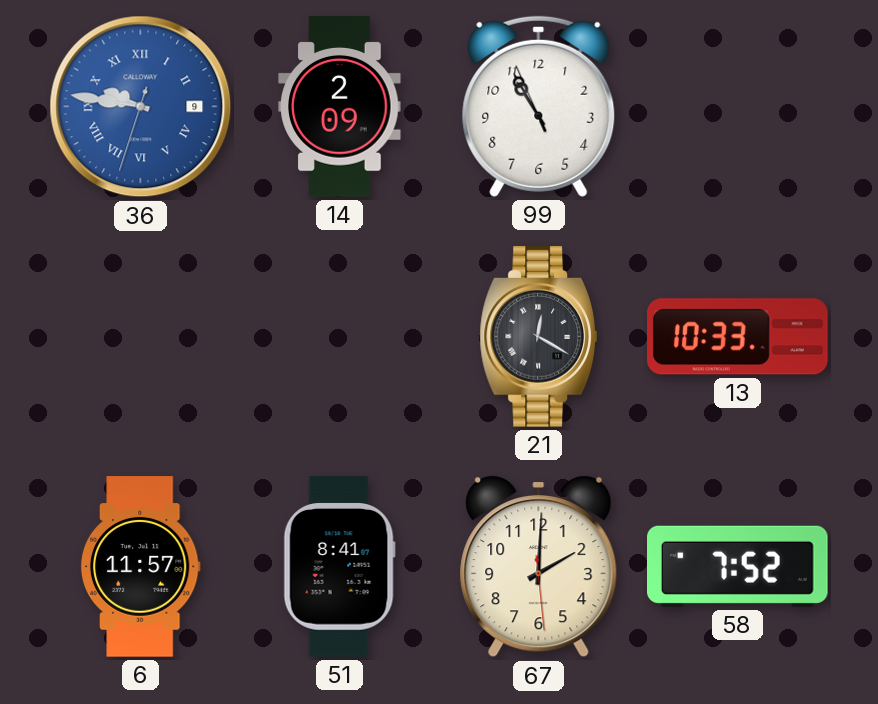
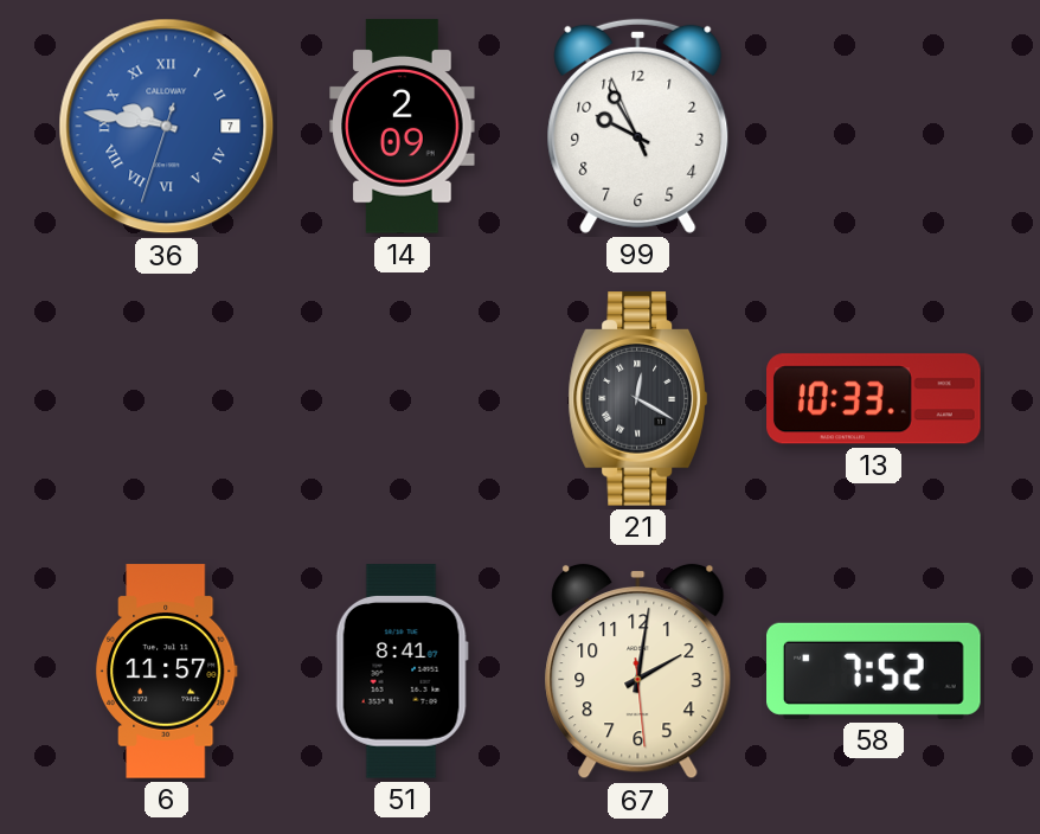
36 date: 9 -> 7 (167, 127)
99: 10:54 -> 9:54 (638, 126)
67: 2:00 -> 2:01 (638, 672)
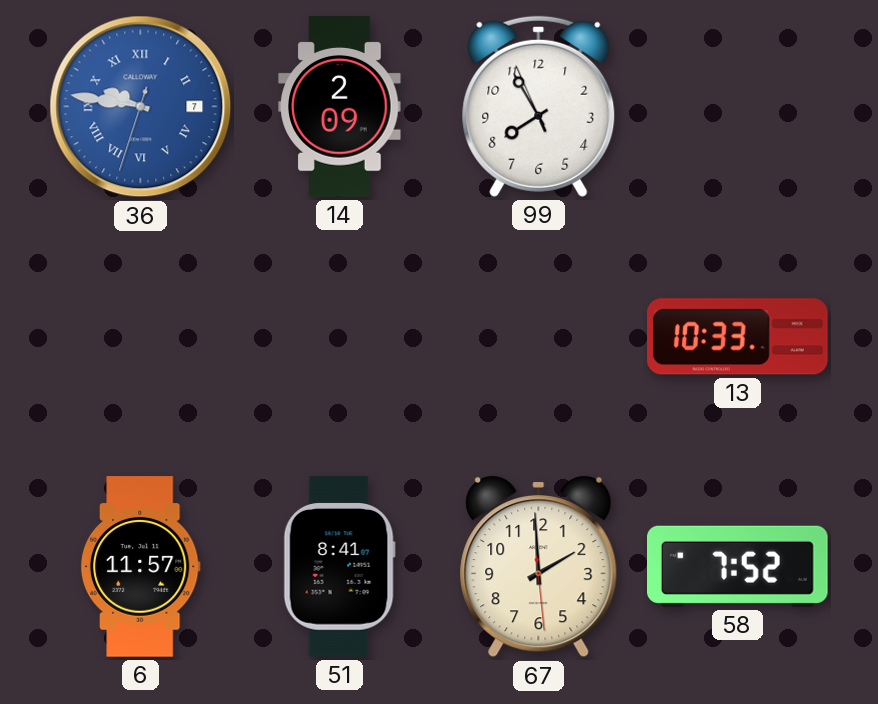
99: 9:54 -> 7:54 (539, 106)
21: 12:20 -> none (637, 399)
67: 2:01 -> 1:59 (539, 567)
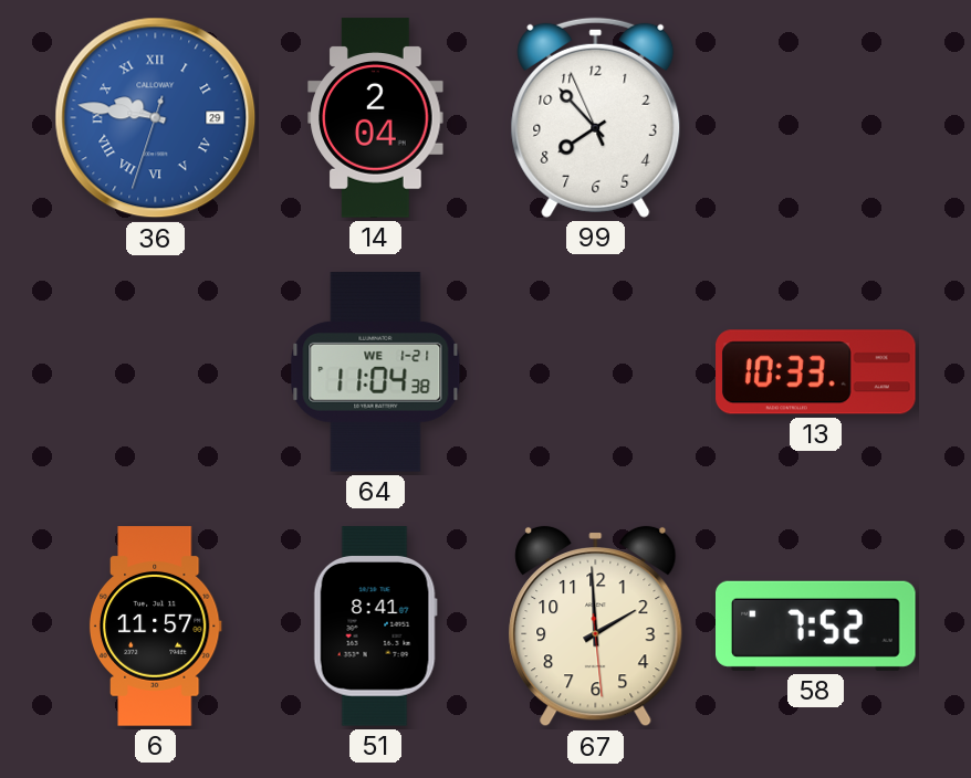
36 date: 7 -> 29 (156, 118)
14: 2:09 -> 2:04 (376, 118)
99: 7:54 -> 7:52 (596, 117)
64: none -> 11:04 (376, 372)
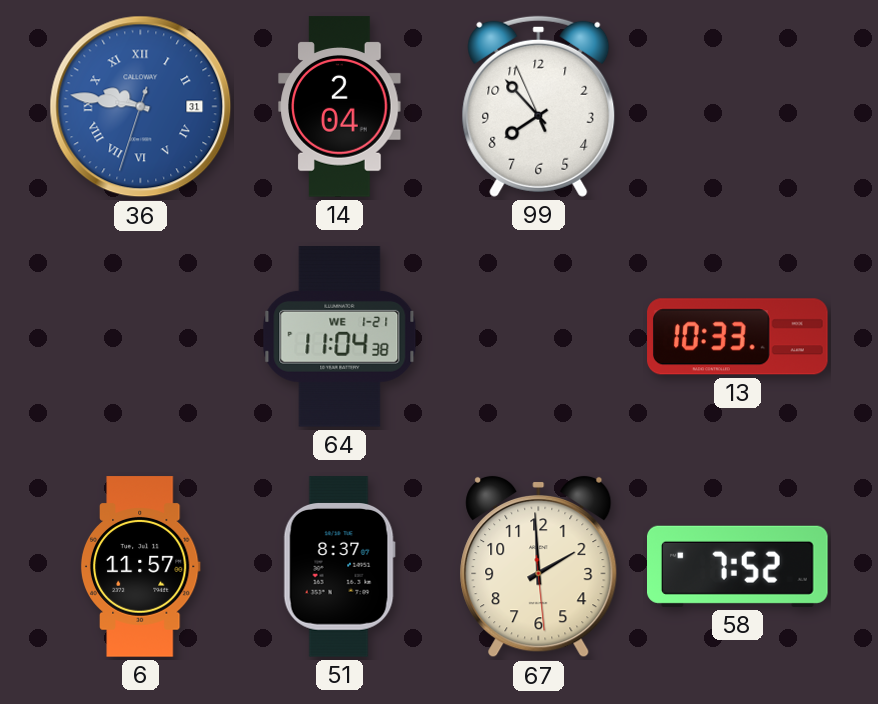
36 date: 29 -> 31 (141, 107)
51: 8:41 -> 8:37 (339, 567)
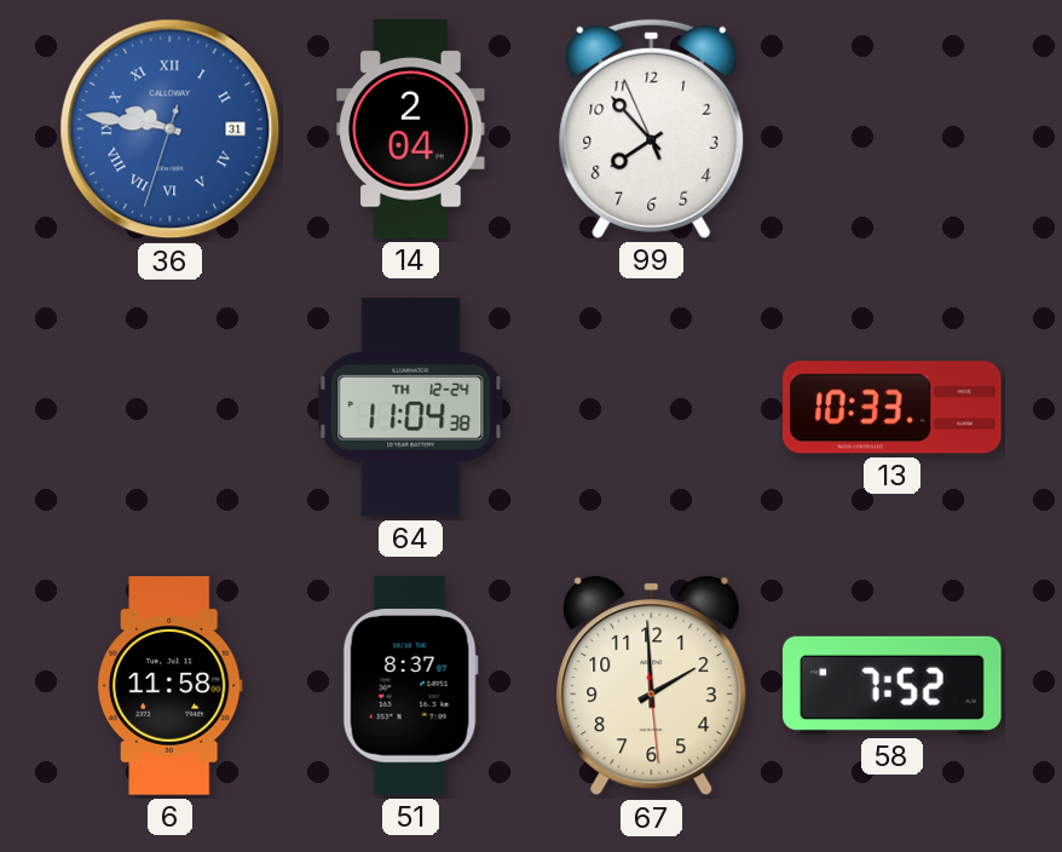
64 date: WE 1-21 -> TH 12-24 (411, 408)
6: 11:57 -> 11:58 (169, 686)
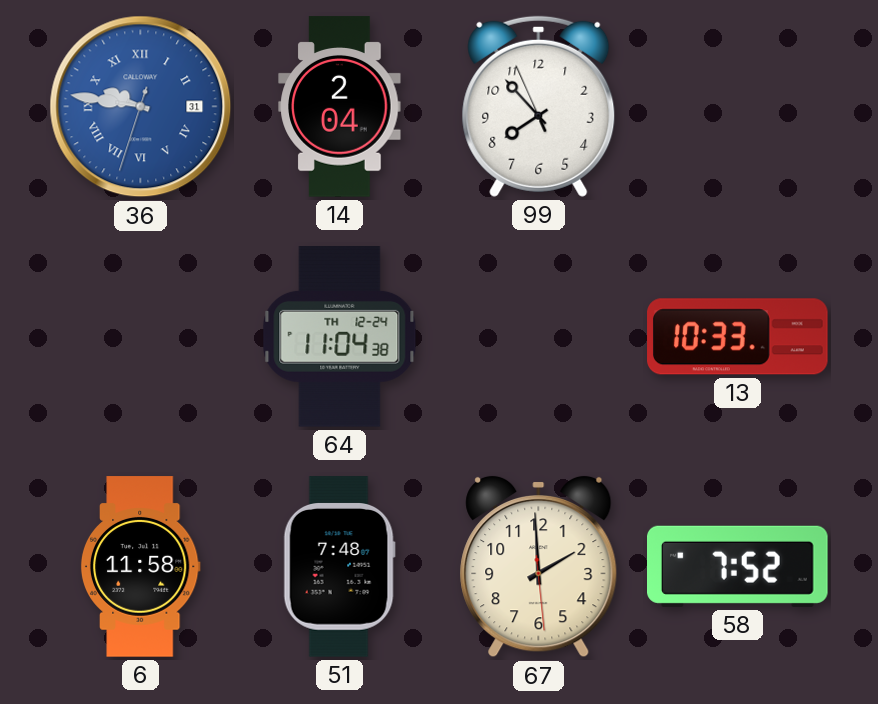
51: 8:37 -> 7:48 (339, 567)
